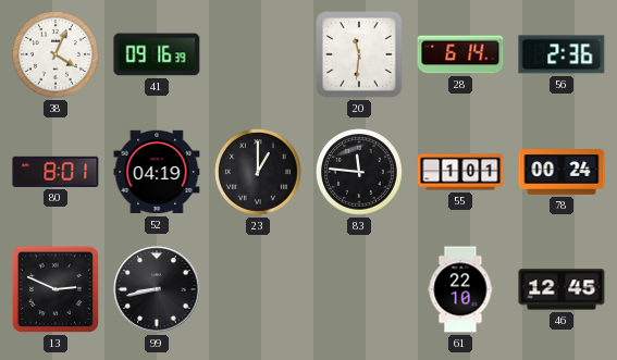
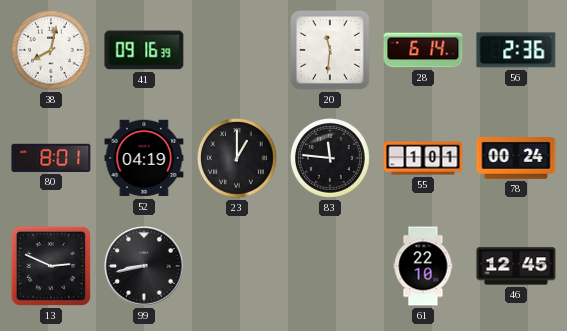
38: 4:04 -> 8:02 (52, 51)
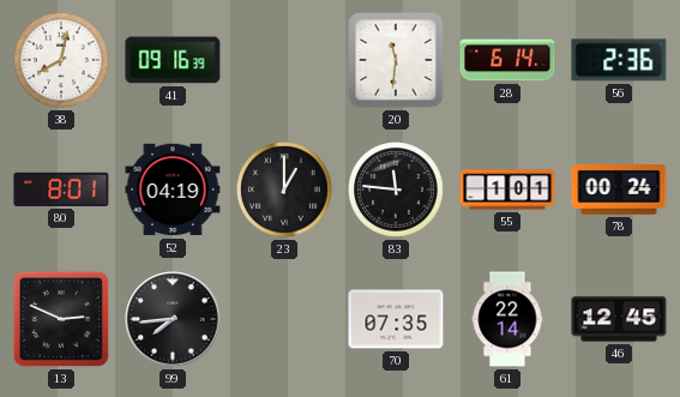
99: 8:43 -> 7:44 (173, 319)
70: none -> 07:35 (396, 319)
61: 22:10 -> 22:14 (507, 319)
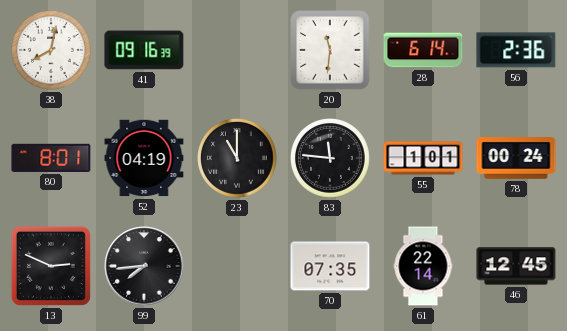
23: 1:00 -> 11:00 (238, 159)
